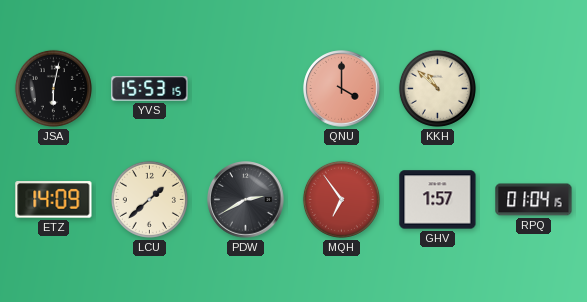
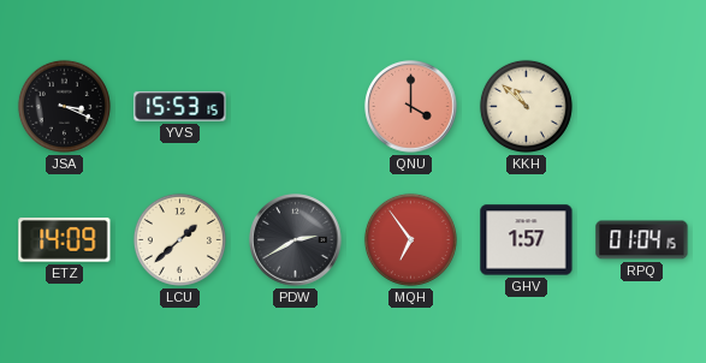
JSA: 6:02 -> 3:19 (64, 106)
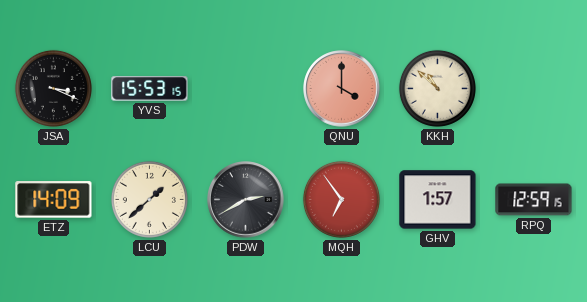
RPQ: 01:04 -> 12:59 (534, 200)
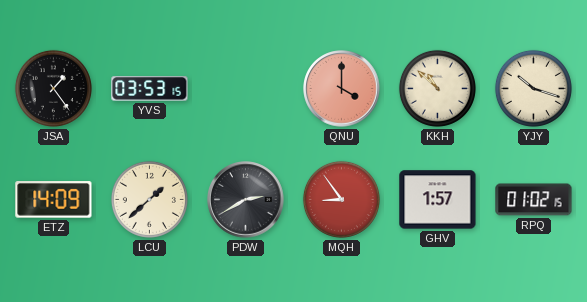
JSA: 3:19 -> 1:24 (53, 88)
YVS: 15:53 -> 03:53 (150, 89)
YJY: none -> 10:18 (533, 88)
MQH: 6:54 -> 8:54 (341, 199)
RPQ: 12:59 -> 01:02 (534, 200)
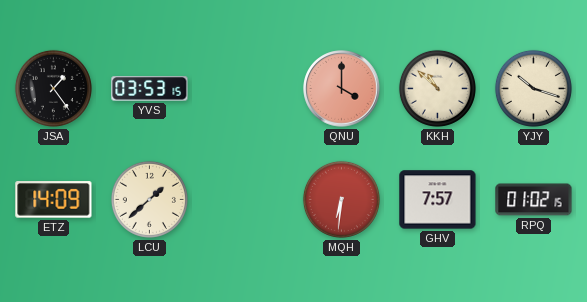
PDW: 2:40 -> none (246, 200)
MQH: 8:54 -> 6:31 (341, 199)
GHV: 1:57 -> 7:57 (438, 200)
